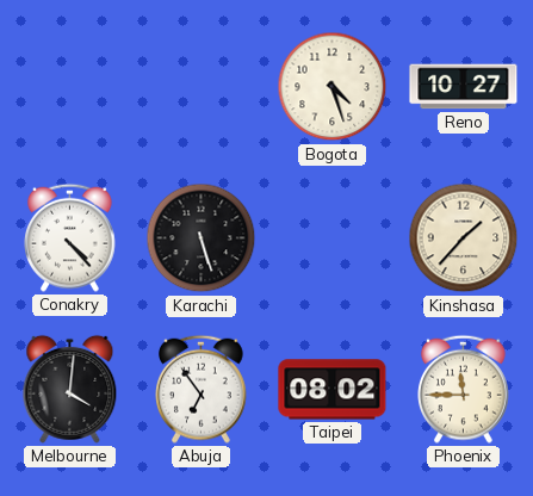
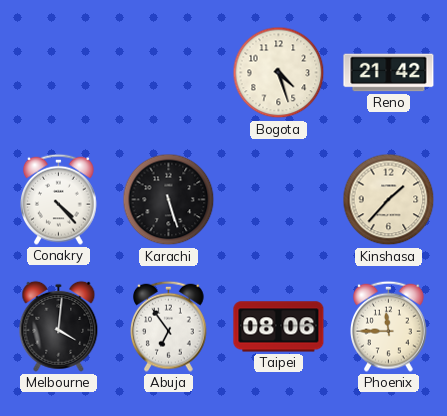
Reno: 10:27 -> 21:42 (389, 73)
Taipei: 08:02 -> 08:06 (279, 327)
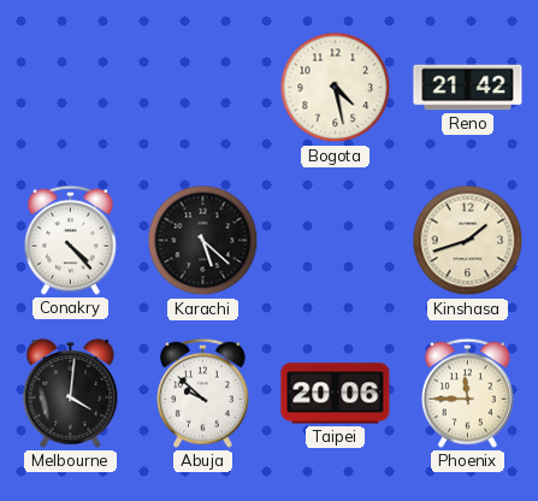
Bogota: 4:27 -> 4:28 (336, 88)
Karachi: 5:27 -> 5:22 (203, 241)
Kinshasa: 1:37 -> 1:42 (468, 241)
Abuja: 6:54 -> 9:52 (203, 393)
Taipei: 08:06 -> 20:06 (336, 394)
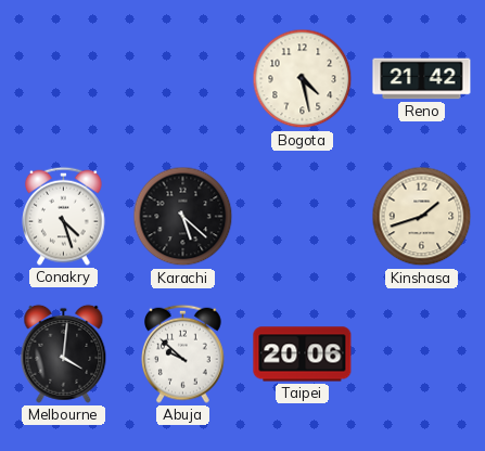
Conakry: 4:23 -> 4:27 (64, 216)
Phoenix: 11:45 -> none (468, 393)
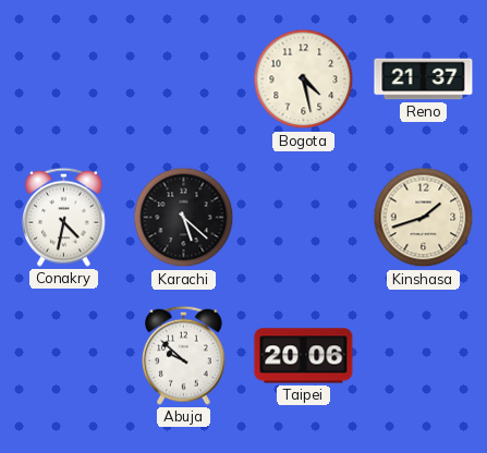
Reno: 21:42 -> 21:37 (424, 79)
Conakry: 4:27 -> 4:32 (64, 217)
Melbourne: 4:01 -> none (64, 353)
